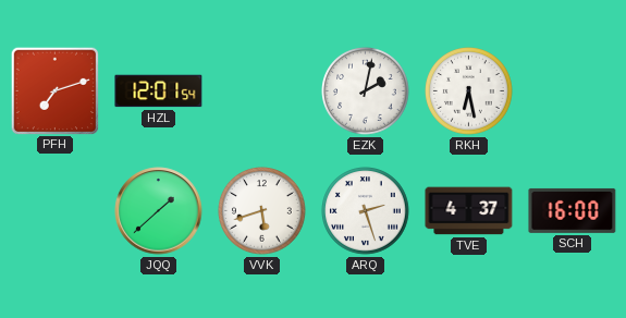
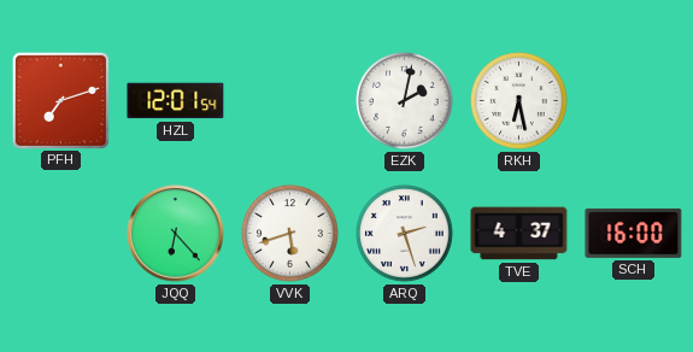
JQQ: 1:38 -> 6:23 (176, 234)
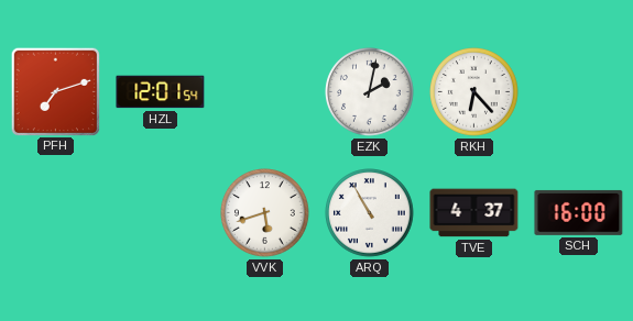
RKH: 6:28 -> 6:23 (474, 92)
JQQ: 6:23 -> none (176, 234)
ARQ: 2:27 -> 10:55 (370, 213)
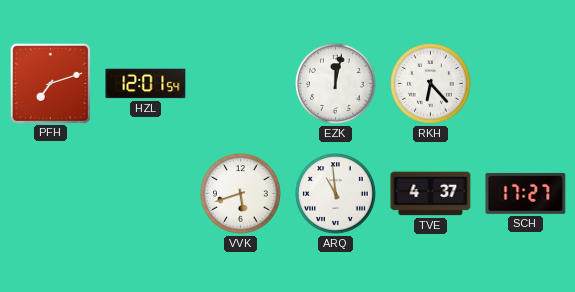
EZK: 2:02 -> 12:02 (336, 84)
ARQ: 10:55 -> 10:59 (336, 194)
SCH: 16:00 -> 17:27 (526, 193)
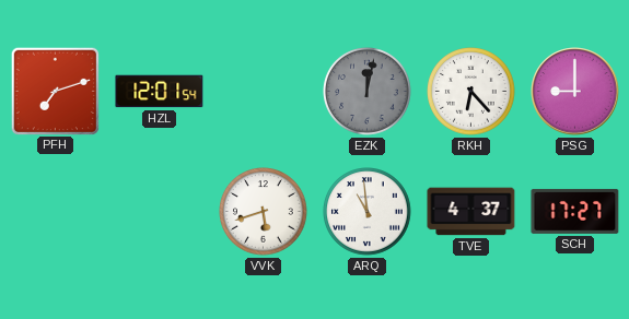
EZK dial: white -> grey (368, 92)
PSG: none -> 9:00 (575, 92)
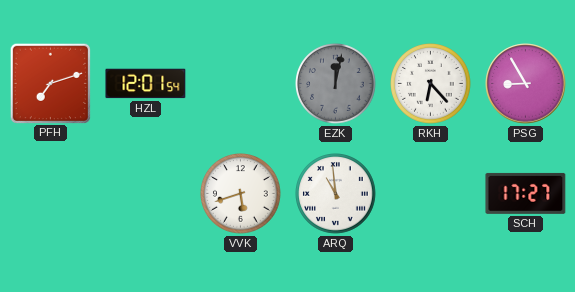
PSG: 9:00 -> 8:55 (526, 84)
TVE: 4:37 -> none (471, 212)
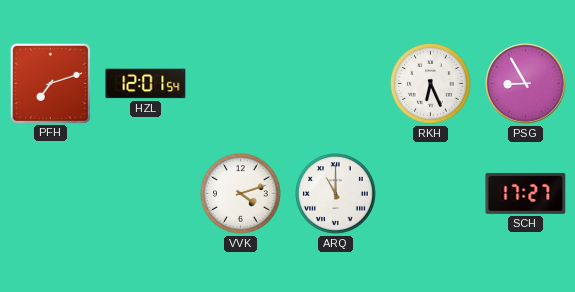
EZK: 12:02 -> none (336, 84)
RKH: 6:23 -> 6:26 (431, 84)
VVK: 5:42 -> 4:12 (241, 194)
ARQ: 10:59 -> 11:00 (336, 194)
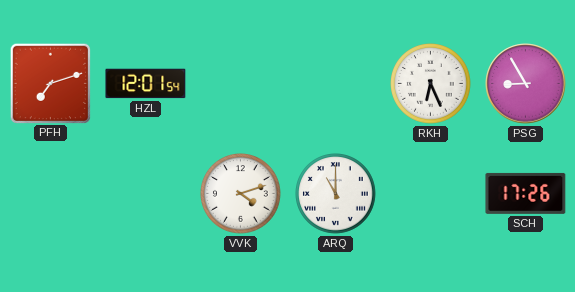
SCH: 17:27 -> 17:26 (526, 193)
